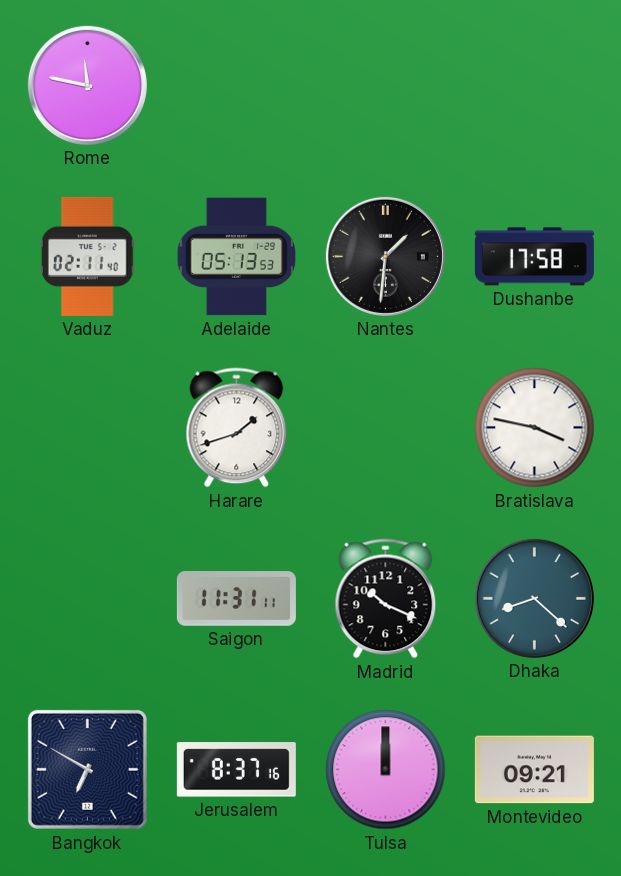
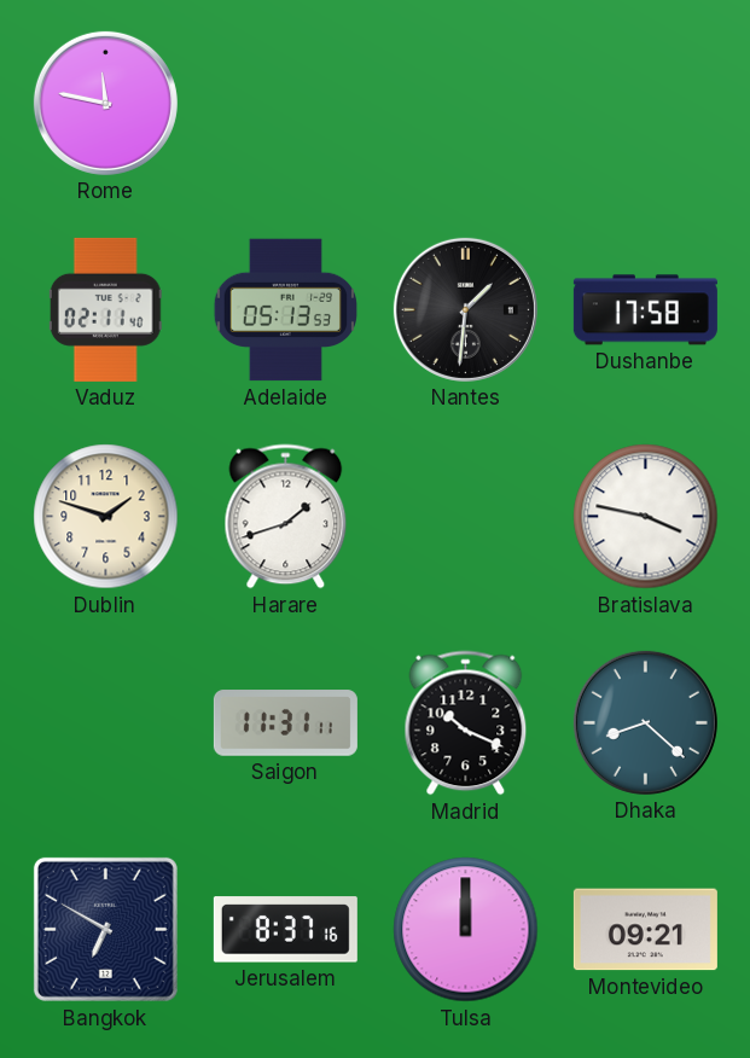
Dublin: none -> 1:48 (106, 517)
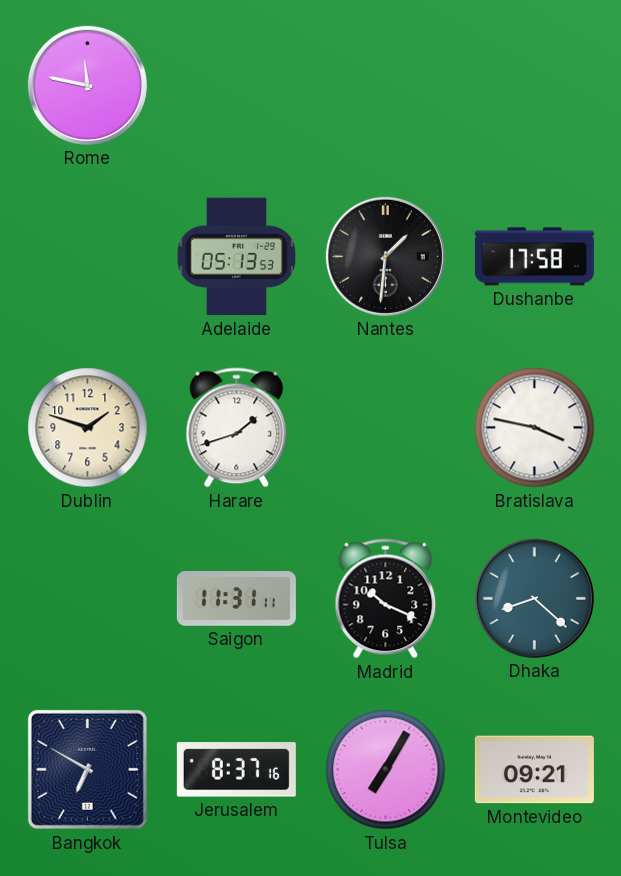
Vaduz: 02:11 -> none (105, 309)
Tulsa: 12:00 -> 7:05 (386, 770)
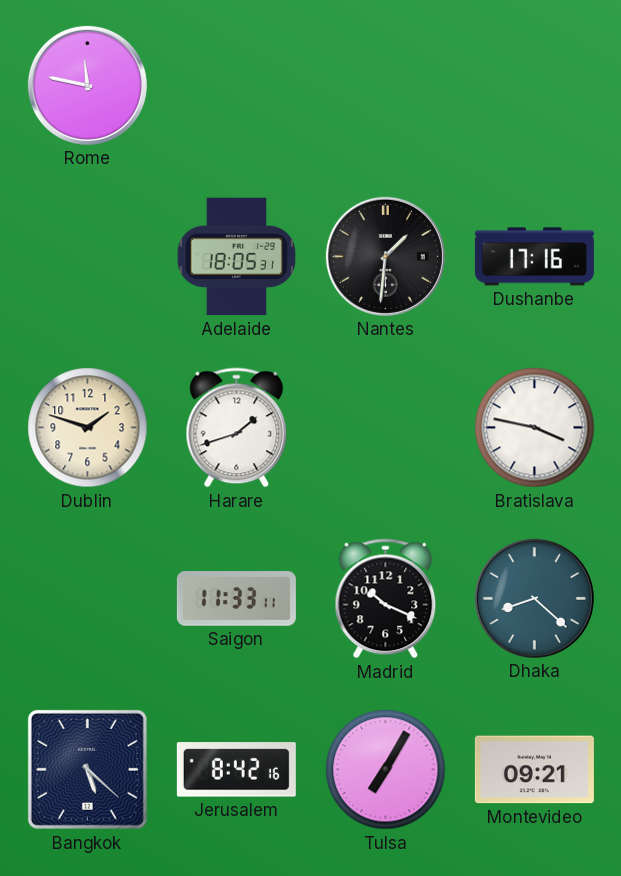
Adelaide: 05:13 -> 18:05 (236, 257)
Dushanbe: 17:58 -> 17:16 (534, 257)
Saigon: 11:31 -> 11:33 (236, 599)
Bangkok: 6:50 -> 5:22 (87, 769)
Jerusalem: 8:37 -> 8:42 (236, 770)
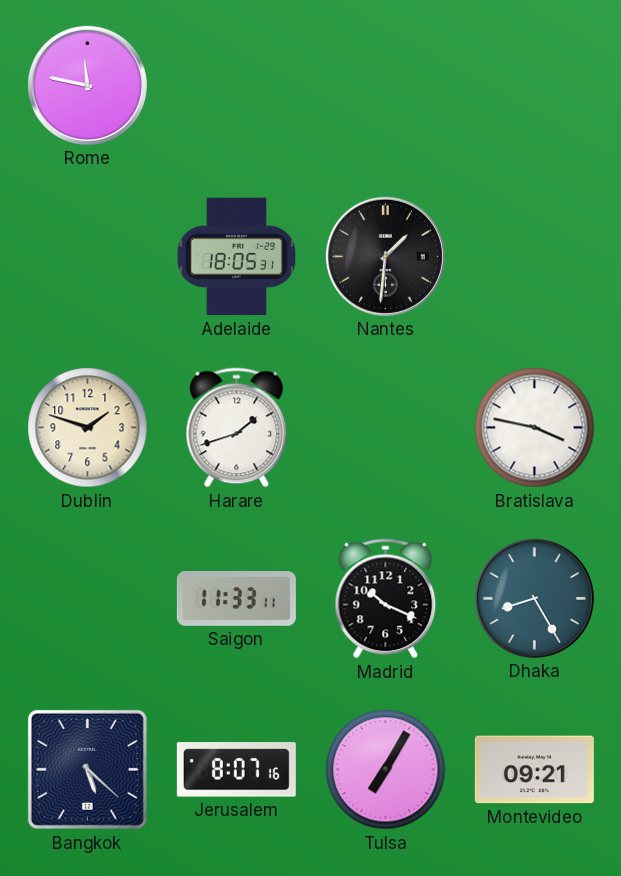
Dushanbe: 17:16 -> none (534, 257)
Dhaka: 8:22 -> 8:25 (534, 598)
Jerusalem: 8:42 -> 8:07 (236, 770)
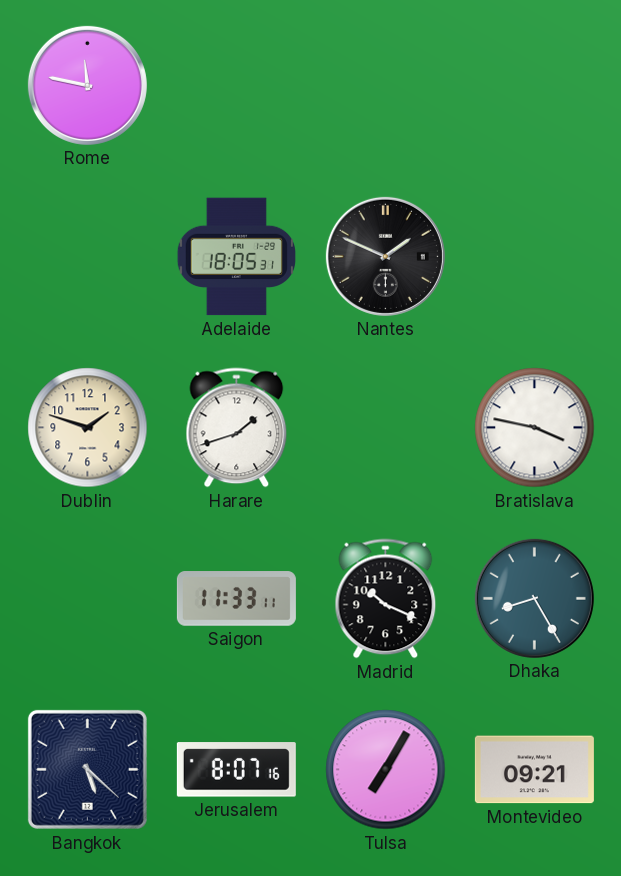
Nantes: 1:31 -> 1:49 (385, 256)
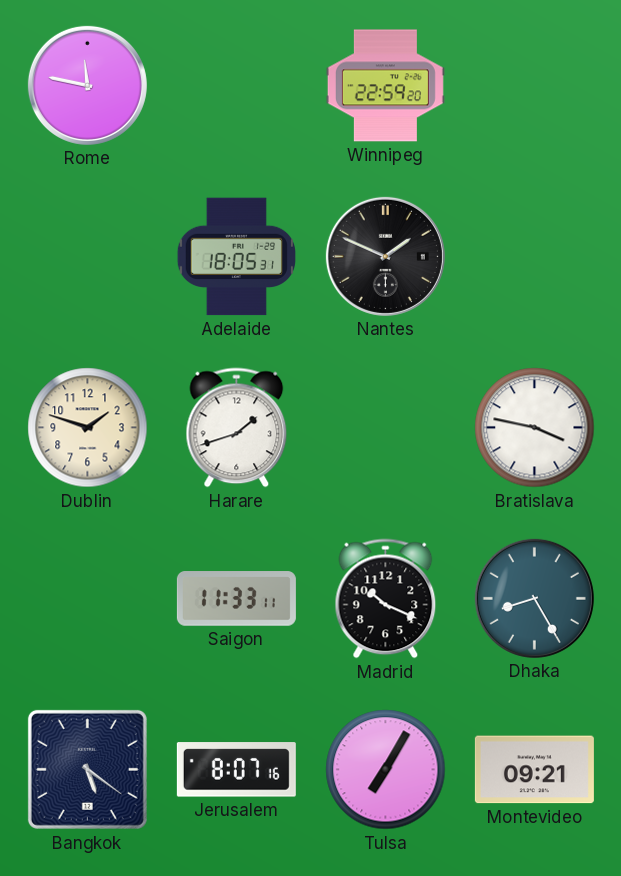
Winnipeg: none -> 22:59 (385, 86)
Bangkok: 5:22 -> 5:21 (87, 769)
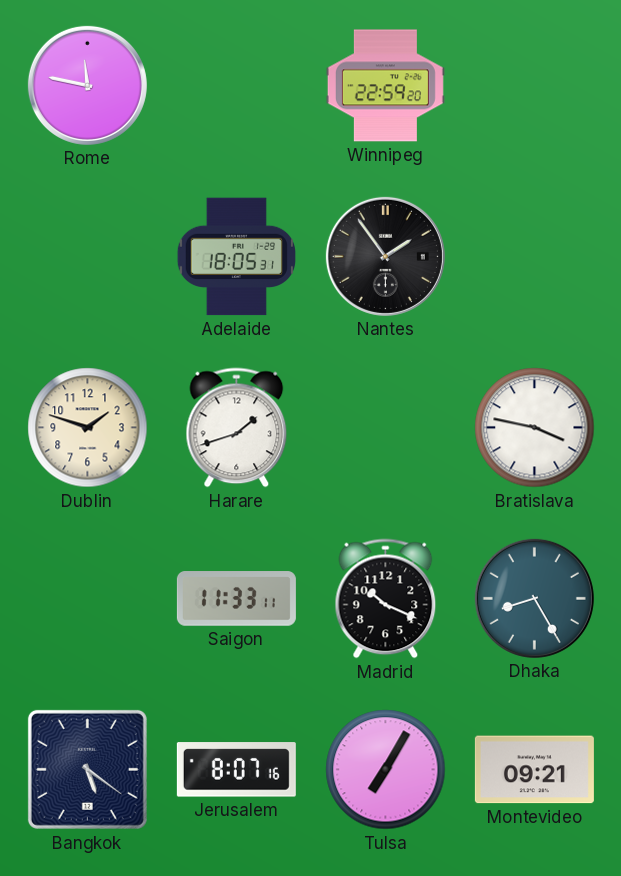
Nantes: 1:49 -> 1:54 (385, 256)
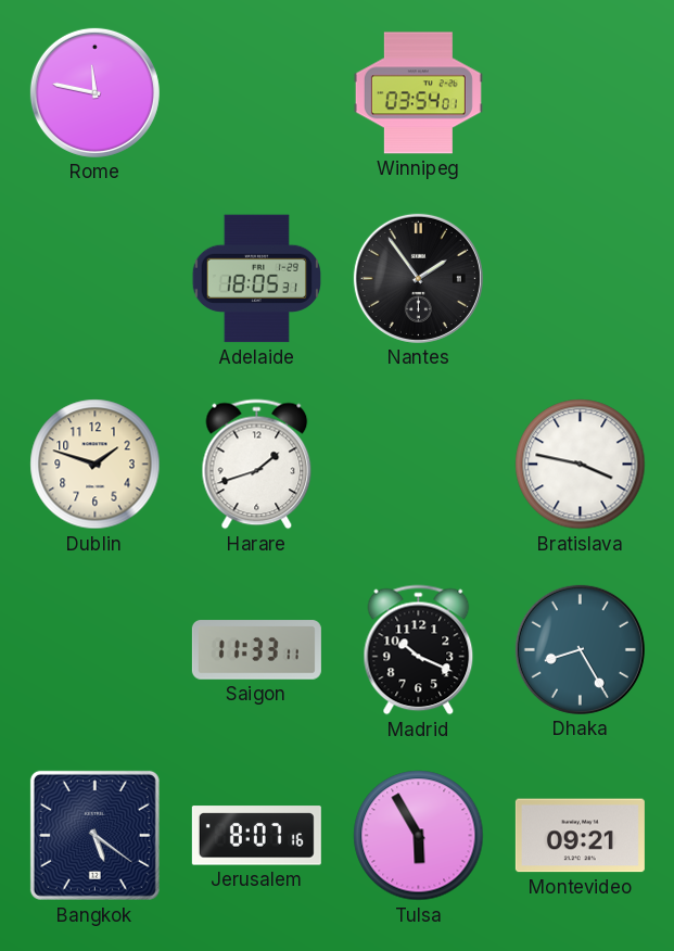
Winnipeg: 22:59 -> 03:54 (418, 93)
Tulsa: 7:05 -> 5:55 (419, 836)
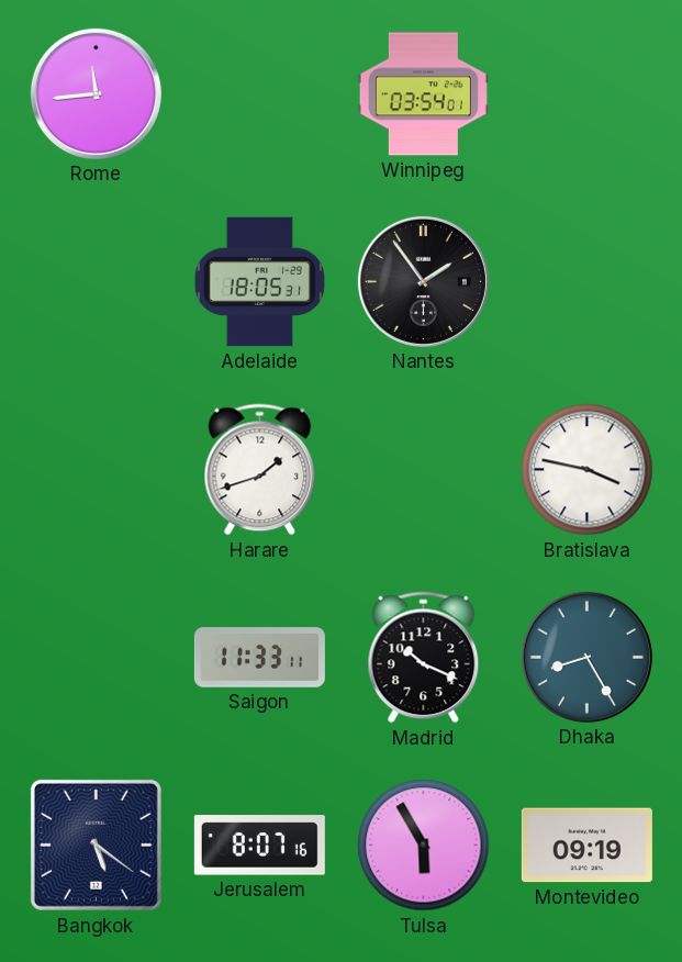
Rome: 11:47 -> 11:44 (96, 93)
Dublin: 1:48 -> none (96, 465)
Montevideo: 09:21 -> 09:19 (586, 846)
